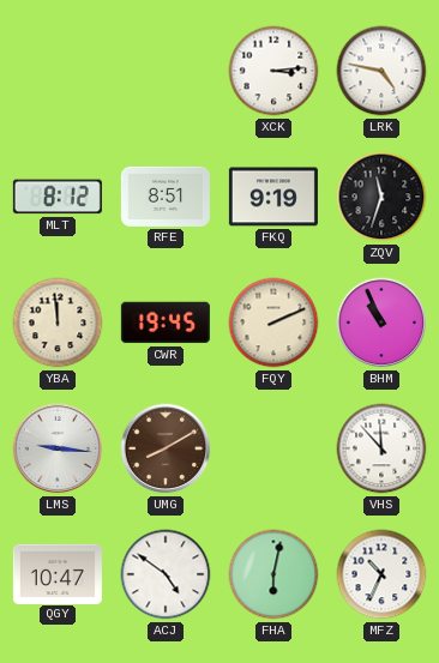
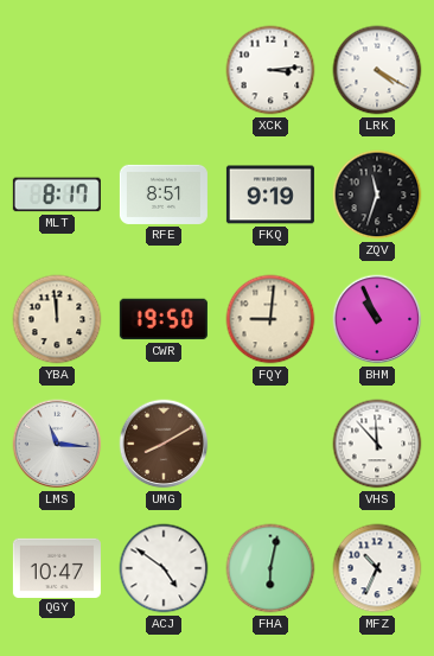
LRK: 4:47 -> 4:20 (377, 70)
MLT: 8:12 -> 8:17 (57, 195)
CWR: 19:45 -> 19:50 (164, 319)
FQY: 2:11 -> 9:01 (270, 319)
LMS: 9:16 -> 11:16 (57, 444)
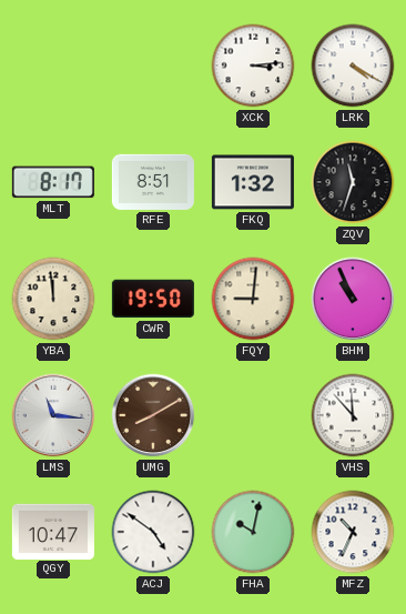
FKQ: 9:19 -> 1:32 (253, 182)
FHA: 6:02 -> 10:02 (253, 532)
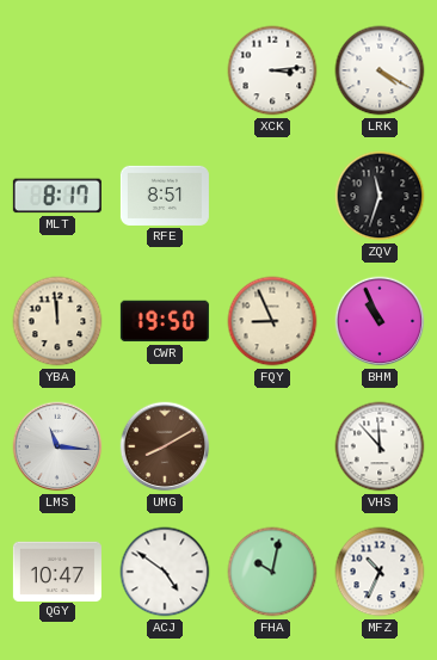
FKQ: 1:32 -> none (253, 182)
FQY: 9:01 -> 8:56 (272, 321)
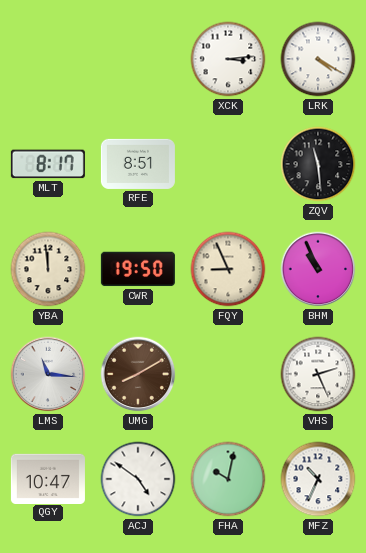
ZQV: 11:33 -> 11:29 (318, 164)
VHS: 11:53 -> 2:26 (318, 374)
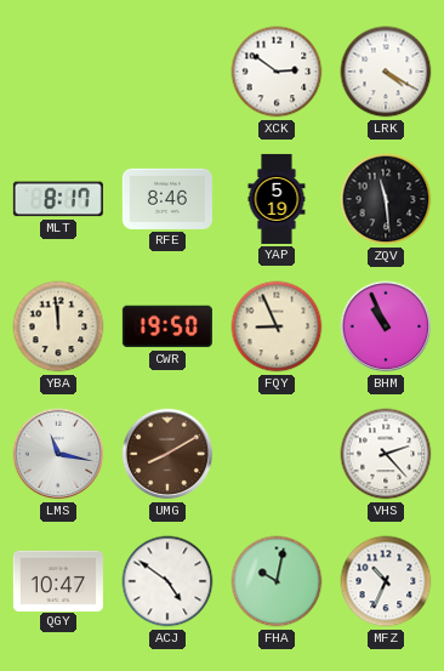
XCK: 3:14 -> 2:51 (277, 72)
RFE: 8:51 -> 8:46 (167, 199)
YAP: none -> 5:19 (277, 199)
LMS: 11:16 -> 11:17 (58, 454)
VHS: 2:26 -> 2:23 (386, 454)
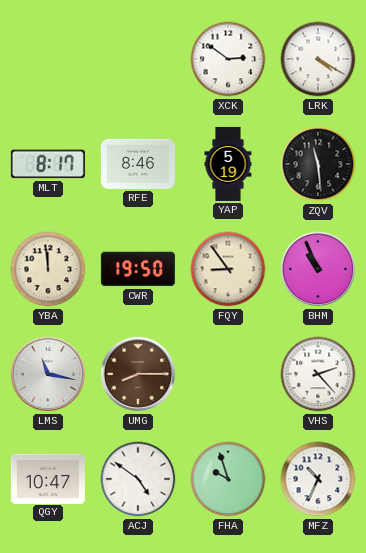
FQY: 8:56 -> 8:54 (228, 269)
UMG: 8:10 -> 8:15 (138, 374)
FHA: 10:02 -> 9:57 (228, 479)
